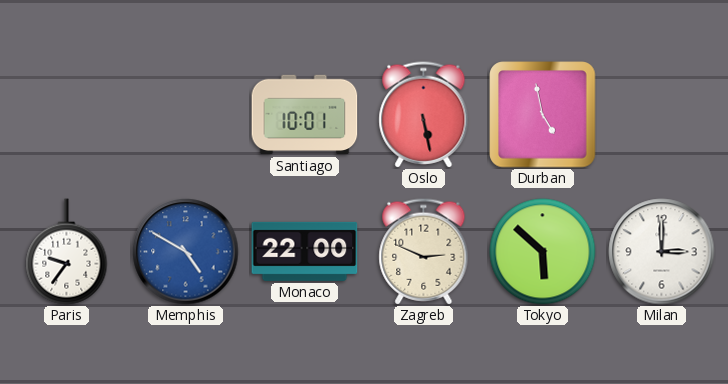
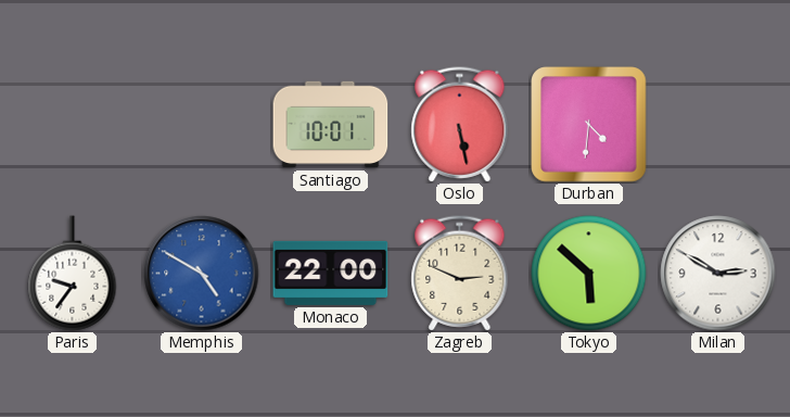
Durban: 4:58 -> 4:31 (589, 125)
Milan: 3:00 -> 2:50 (718, 274)
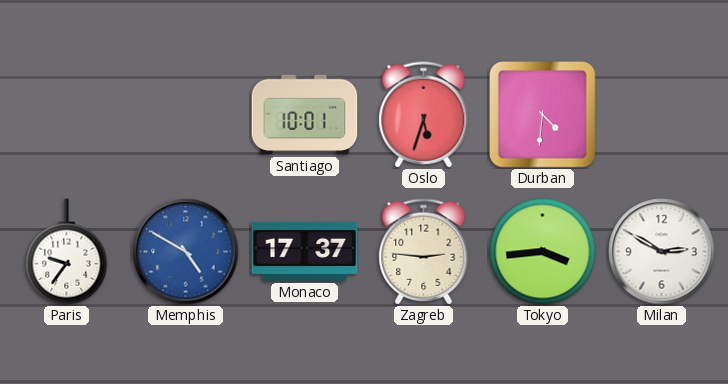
Oslo: 5:28 -> 5:33 (424, 115)
Monaco: 22:00 -> 17:37 (305, 251)
Zagreb: 2:49 -> 2:46 (424, 252)
Tokyo: 5:52 -> 3:44 (543, 252)
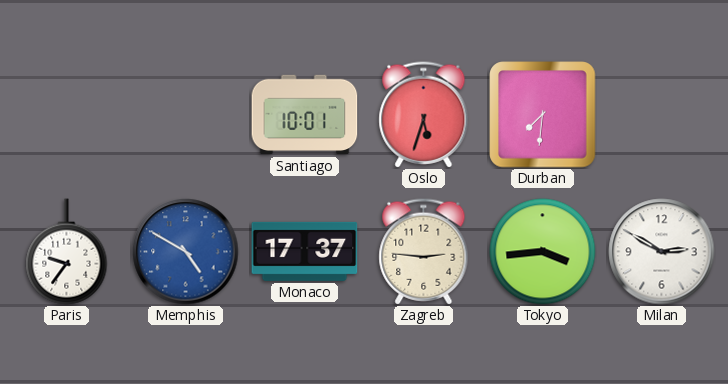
Durban: 4:31 -> 7:31 (543, 115)
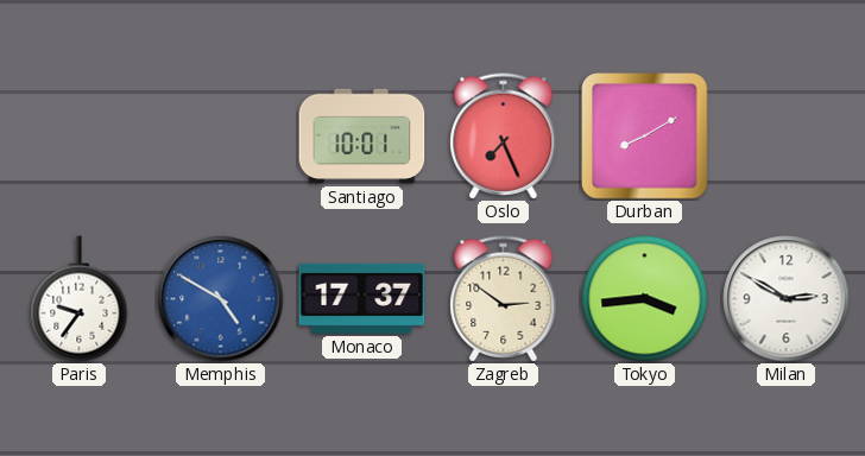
Oslo: 5:33 -> 7:26 (504, 137)
Durban: 7:31 -> 8:10 (645, 137)
Zagreb: 2:46 -> 2:51 (504, 299)
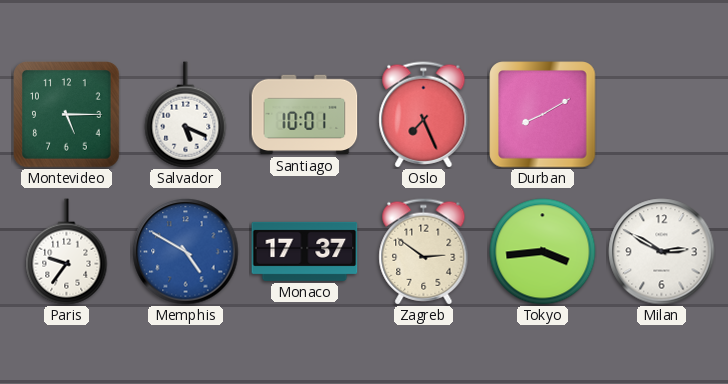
Montevideo: none -> 5:15 (67, 115)
Salvador: none -> 5:19 (186, 115)
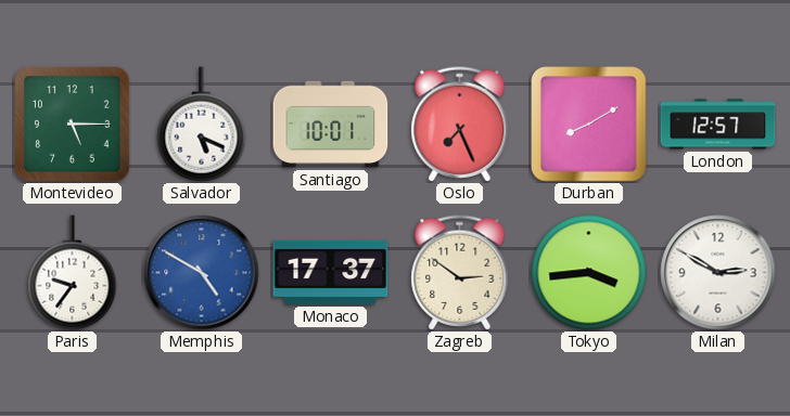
London: none -> 12:57 (718, 125)
